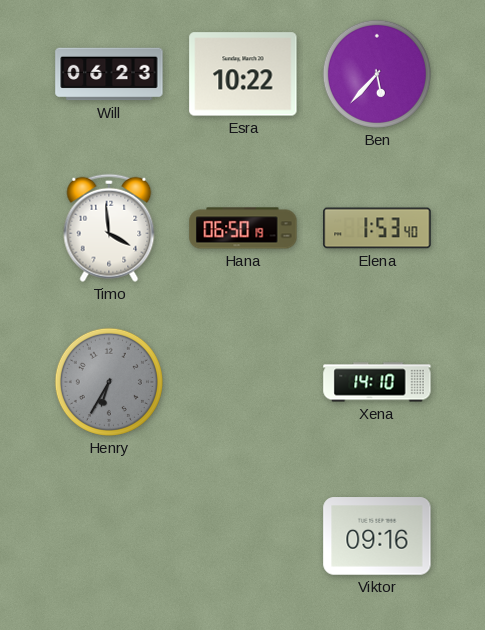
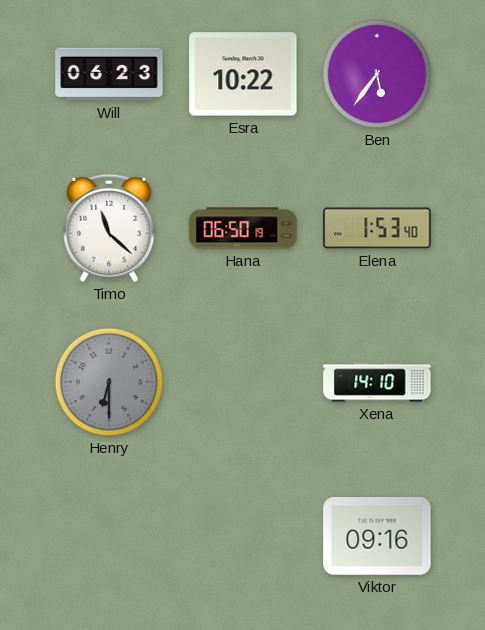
Ben: 5:37 -> 5:36 (377, 74)
Timo: 3:59 -> 11:22 (109, 228)
Henry: 6:35 -> 6:30 (109, 382)
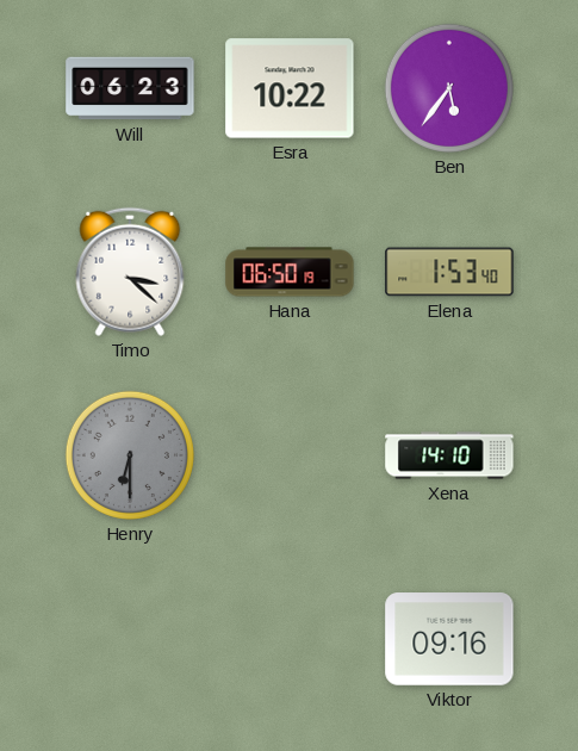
Timo: 11:22 -> 3:22 (130, 272)
